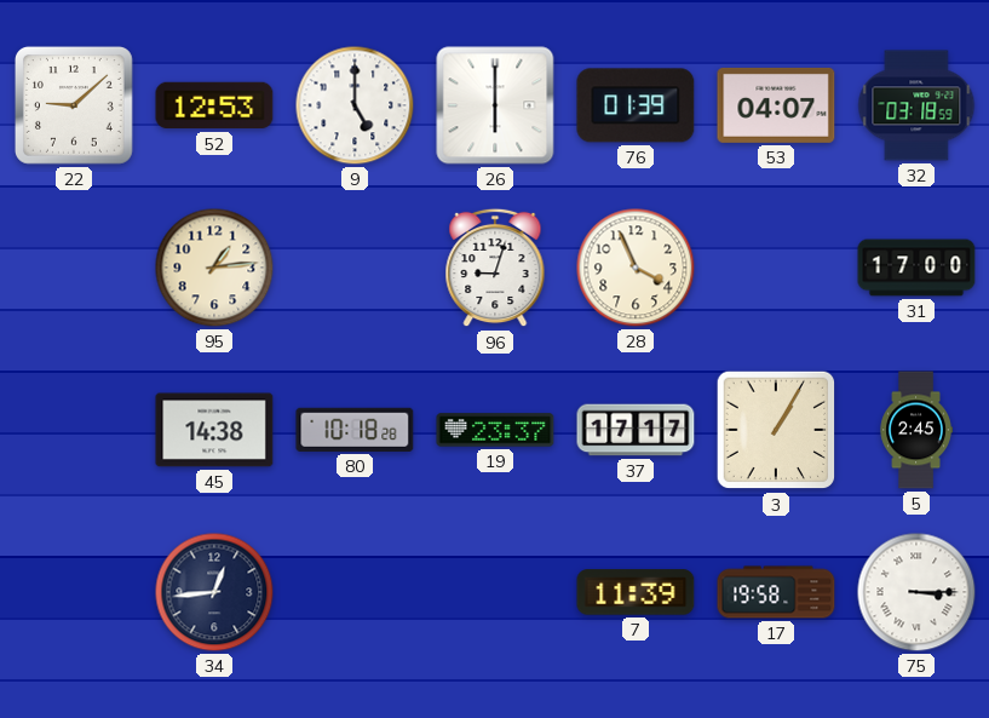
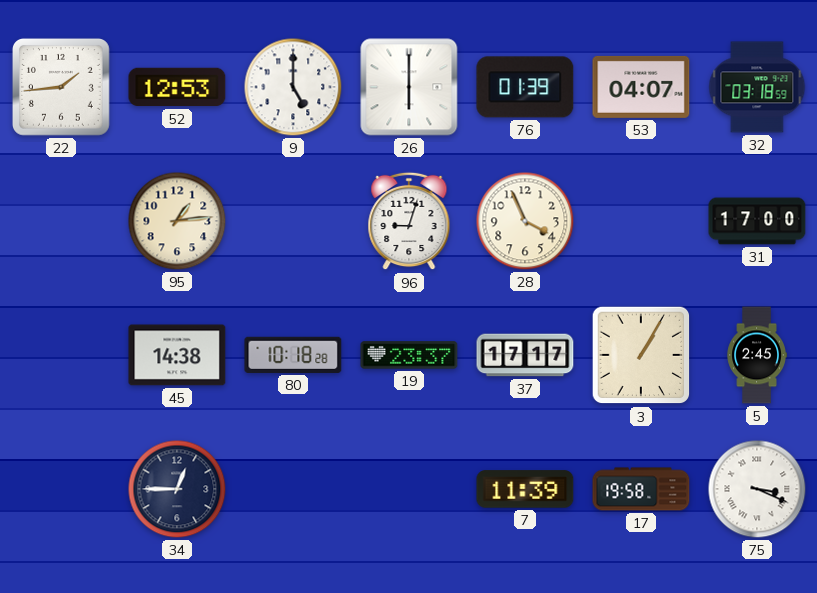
22: 9:08 -> 1:44 (61, 87)
34: 12:44 -> 12:45 (177, 489)
75: 3:15 -> 3:19 (757, 489)
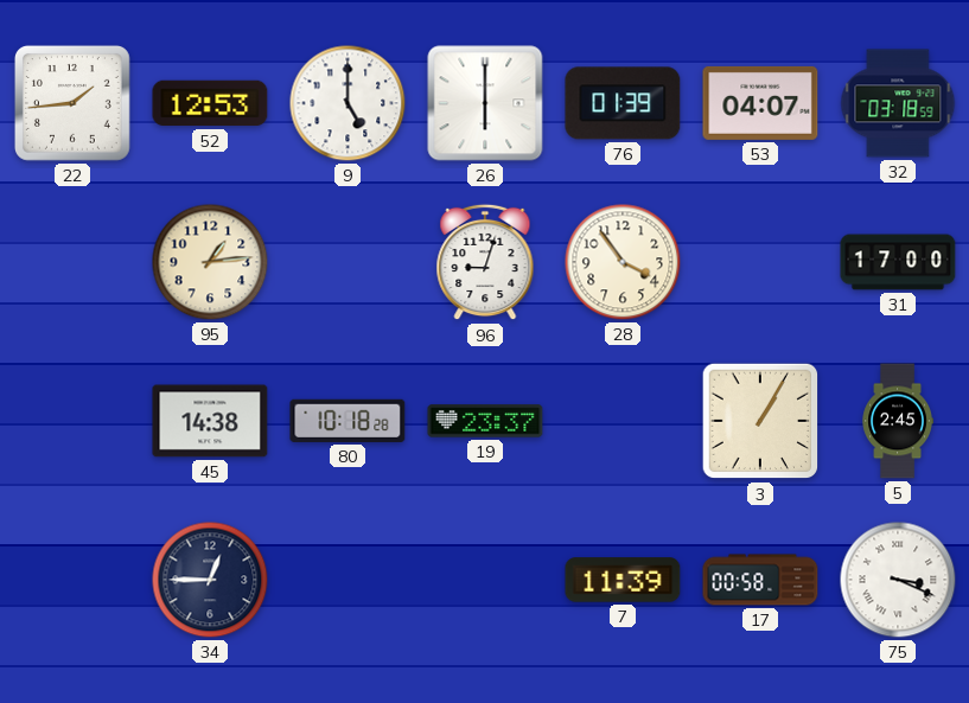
28: 3:56 -> 3:54 (623, 262)
37: 17:17 -> none (525, 355)
17: 19:58 -> 00:58 (760, 580)
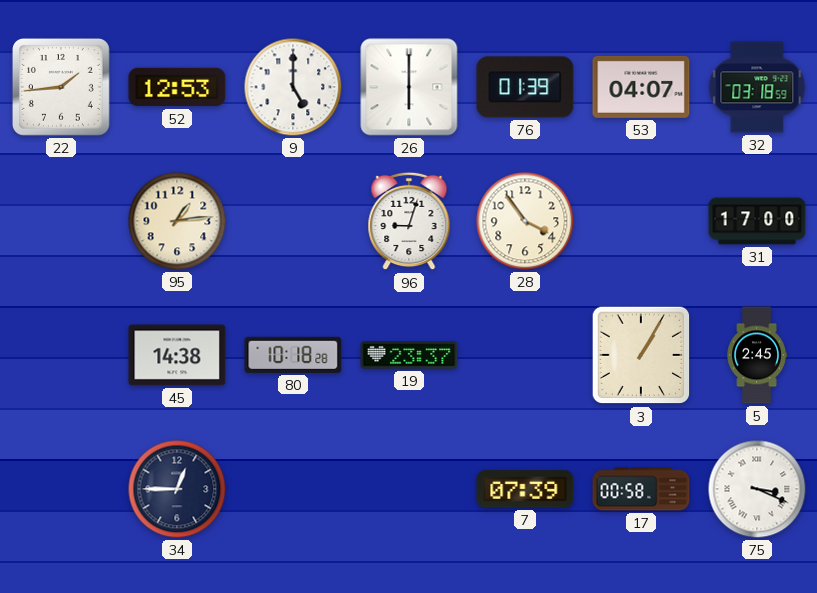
7: 11:39 -> 07:39 (525, 489)
